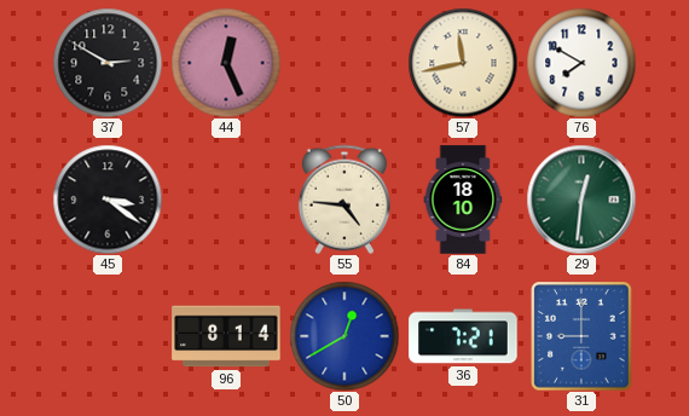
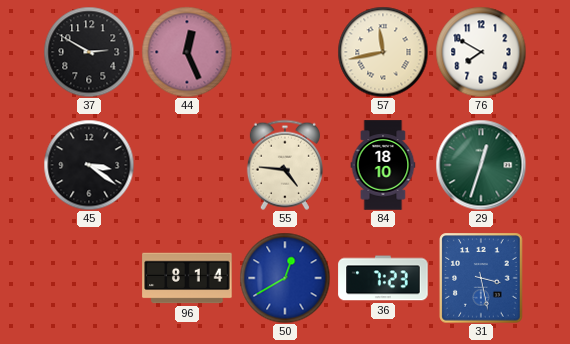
29: 12:31 -> 12:33 (481, 165)
36: 7:21 -> 7:23 (383, 278)
31: 9:00 -> 3:28 (481, 278)
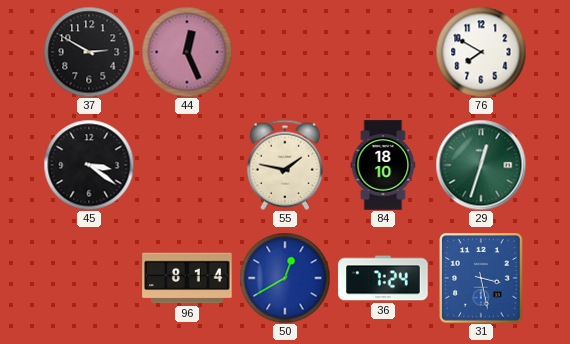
57: 11:43 -> none (383, 52)
55: 4:46 -> 1:47 (285, 165)
36: 7:23 -> 7:24 (383, 278)
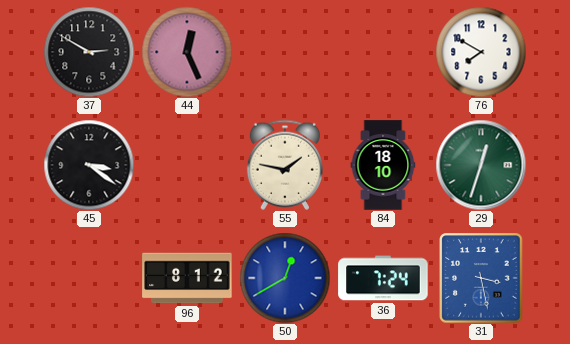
96: 8:14 -> 8:12 (187, 278)
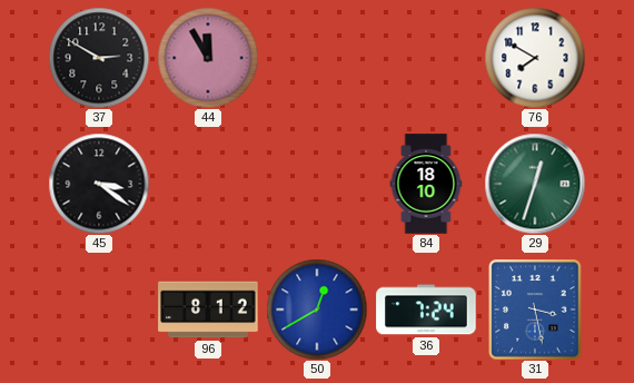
44: 12:26 -> 11:55 (208, 58)
55: 1:47 -> none (285, 165)
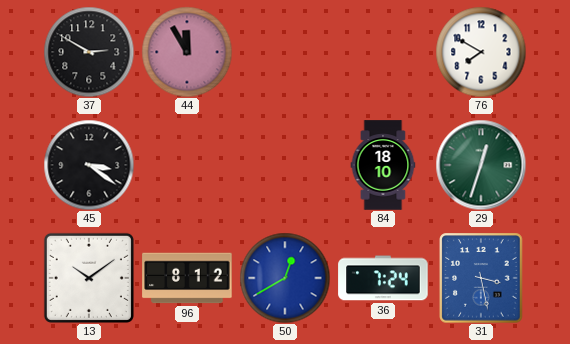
13: none -> 10:09 (89, 278)
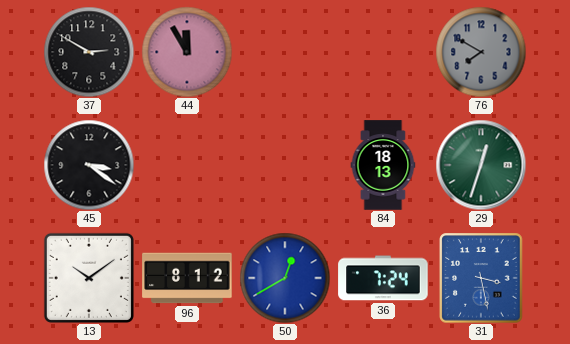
76 dial: white -> grey (481, 52)
84: 18:10 -> 18:13 (383, 165)
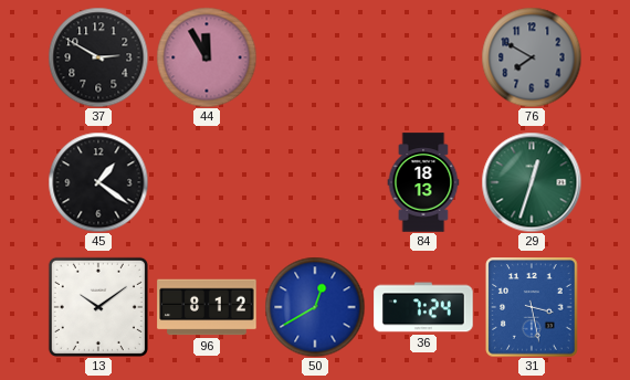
45: 3:21 -> 1:21 (98, 182)
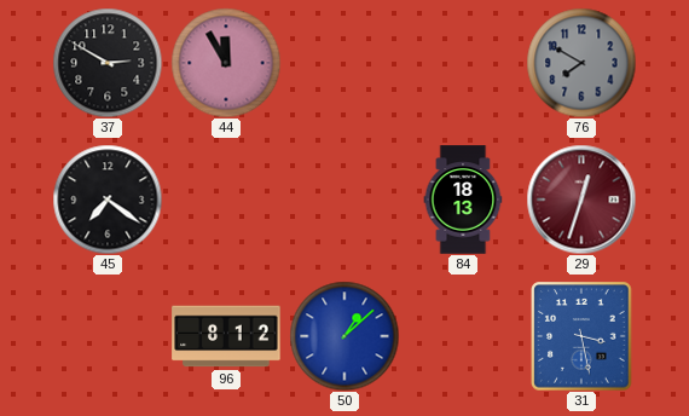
45: 1:21 -> 7:21 (108, 200)
29 dial: green -> burgundy (581, 200)
13: 10:09 -> none (98, 307)
50: 12:40 -> 1:08 (344, 336)
36: 7:24 -> none (423, 307)
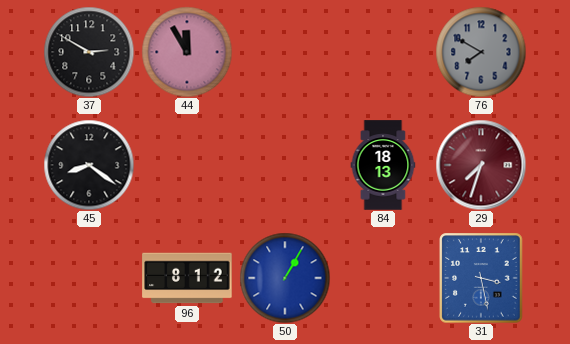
45: 7:21 -> 8:21 (89, 165)
29: 12:33 -> 7:33 (481, 165)
50: 1:08 -> 1:05 (285, 278)
